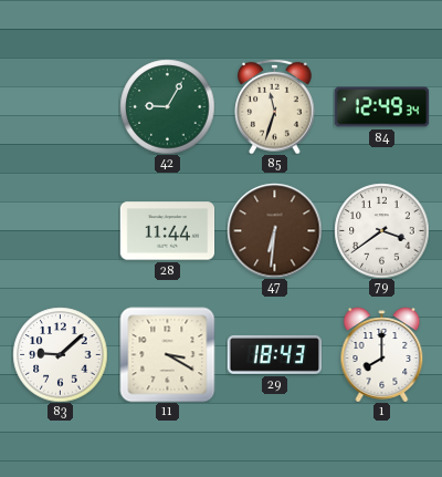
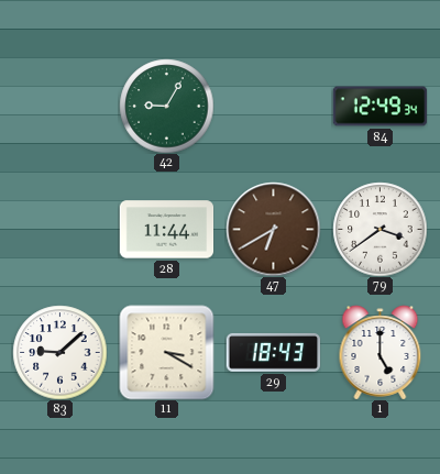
85: 11:33 -> none (275, 106)
47: 6:31 -> 6:40 (273, 229)
1: 8:00 -> 5:00 (381, 352)
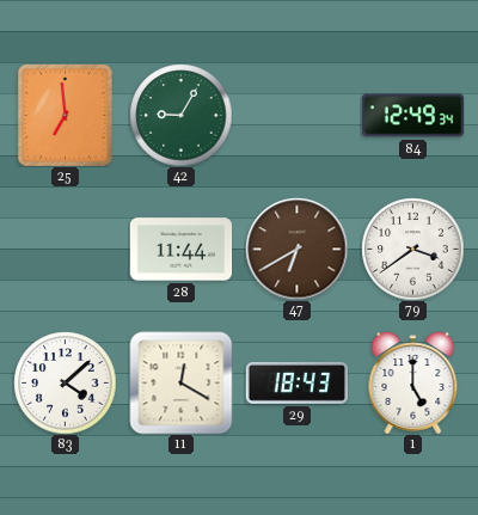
25: none -> 6:59 (65, 115)
83: 9:08 -> 4:08 (65, 382)
11: 3:20 -> 12:20 (180, 382)
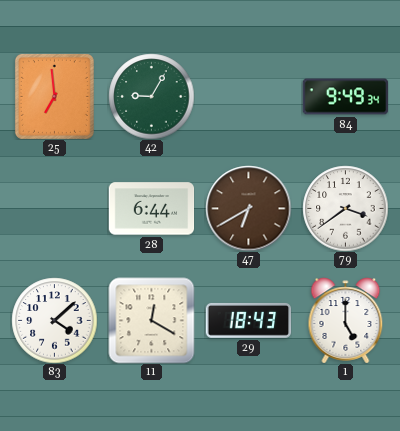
84: 12:49 -> 9:49 (345, 97)
28: 11:44 -> 6:44 (151, 209)
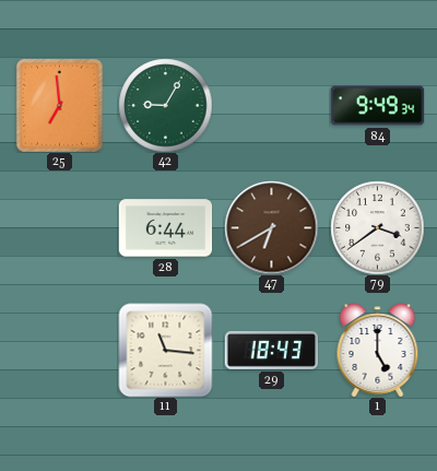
83: 4:08 -> none (54, 320)
11: 12:20 -> 11:16 (165, 350)
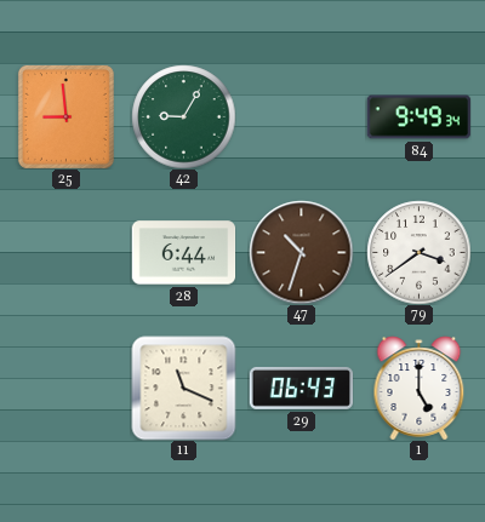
25: 6:59 -> 8:59 (65, 116)
47: 6:40 -> 10:33 (301, 252)
11: 11:16 -> 11:19 (183, 388)
29: 18:43 -> 06:43 (301, 388)
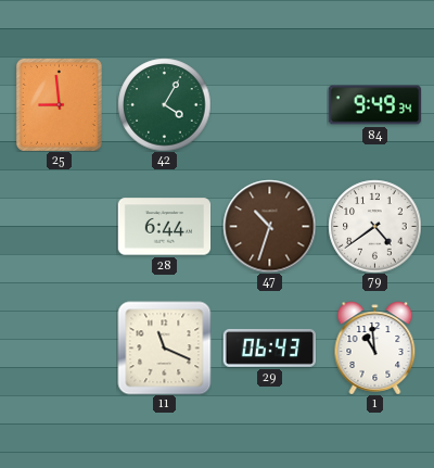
42: 9:05 -> 4:05 (164, 104)
79: 3:39 -> 4:39 (374, 226)
1: 5:00 -> 10:59 (375, 347)
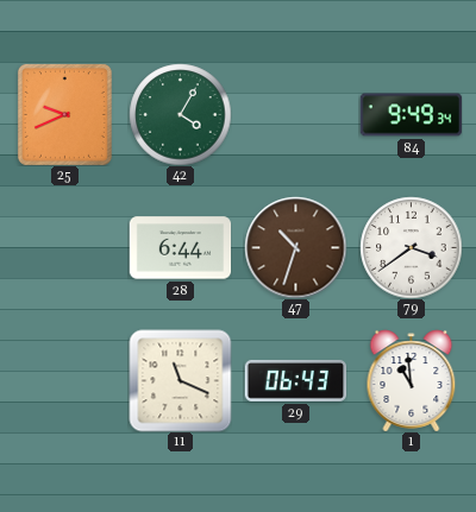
25: 8:59 -> 9:41 (64, 114)
79: 4:39 -> 3:39 (411, 247)
